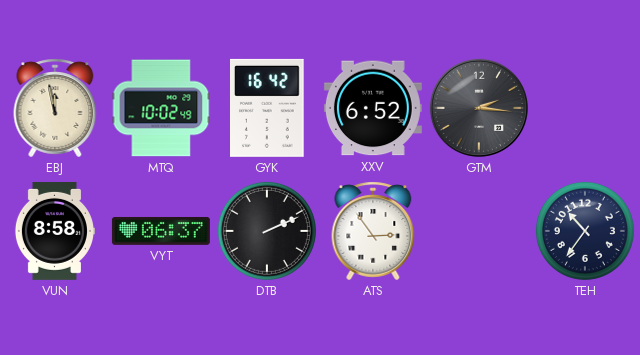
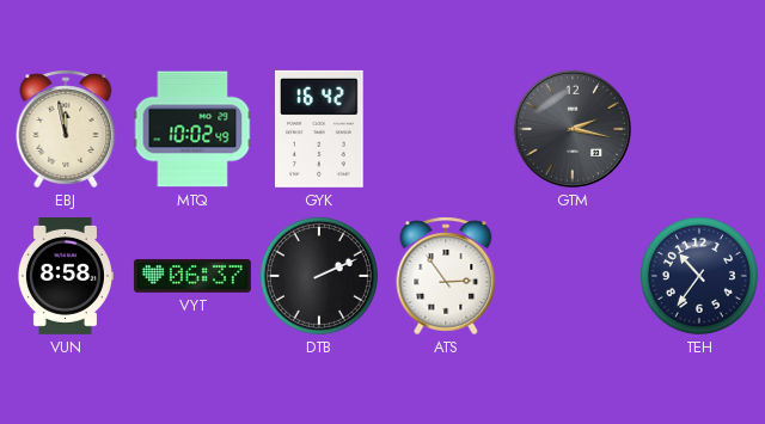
XXV: 6:52 -> none (373, 108)
GTM: 2:16 -> 2:17 (573, 129)
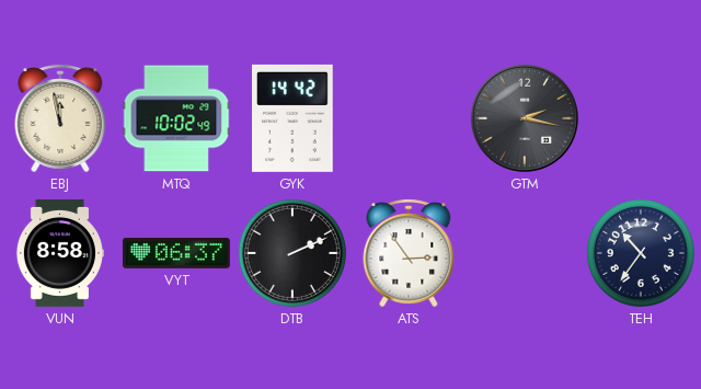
GYK: 16:42 -> 14:42 (292, 118)
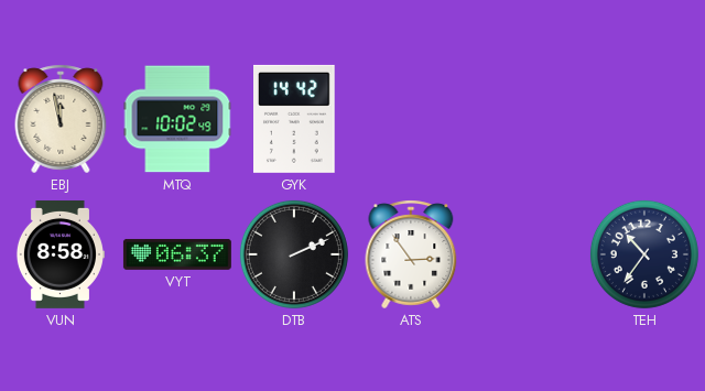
GTM: 2:17 -> none (525, 118)
